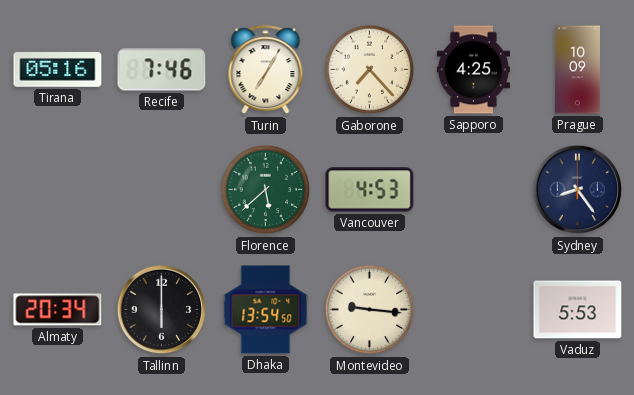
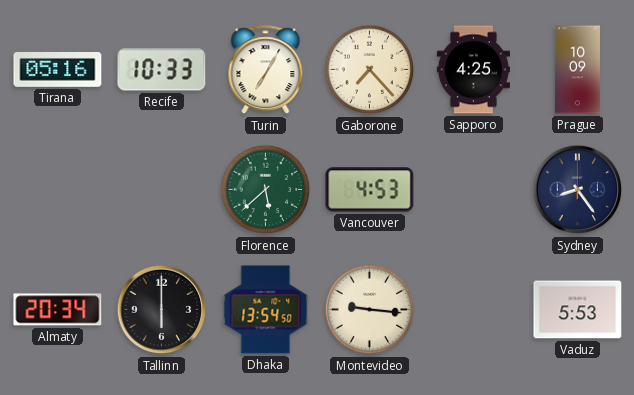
Recife: 7:46 -> 10:33 (162, 70)
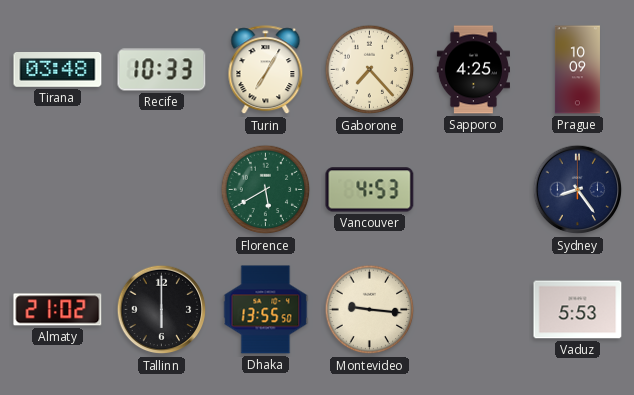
Tirana: 05:16 -> 03:48 (58, 70)
Florence: 5:38 -> 5:40 (266, 190)
Almaty: 20:34 -> 21:02 (58, 310)
Dhaka: 13:54 -> 13:55 (266, 310)
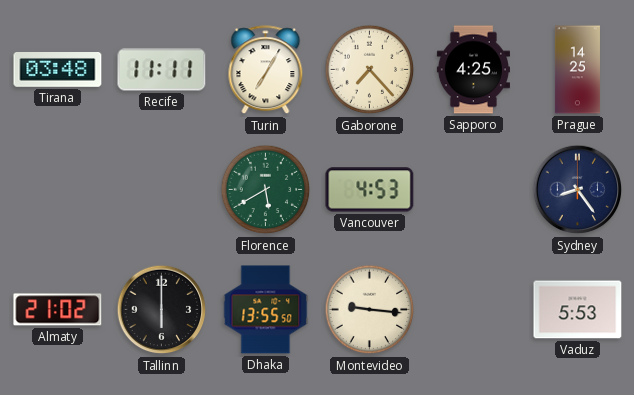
Recife: 10:33 -> 11:11 (162, 70)
Prague: 10:09 -> 14:25 (577, 70)
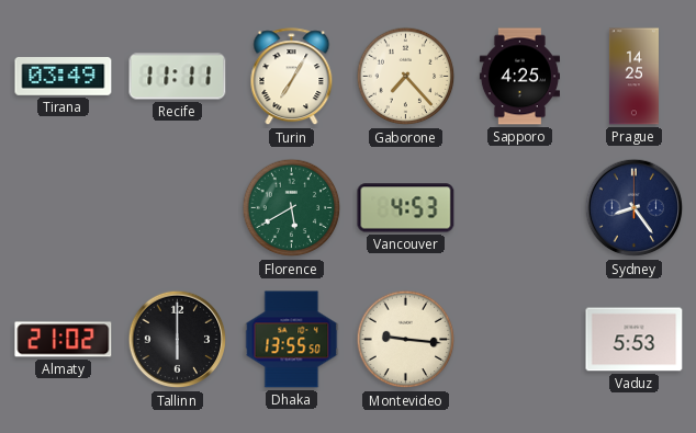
Tirana: 03:48 -> 03:49 (64, 77)
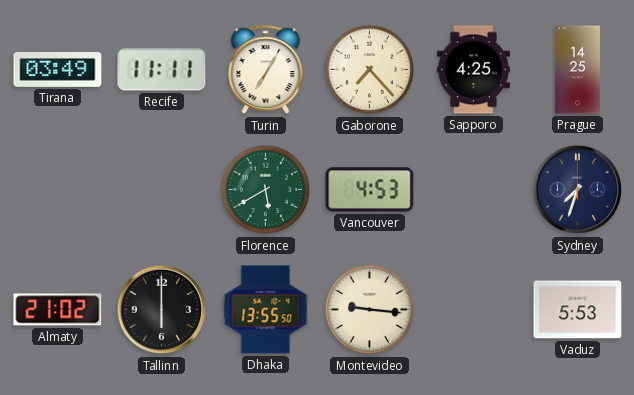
Sydney: 8:24 -> 7:33 (578, 190)
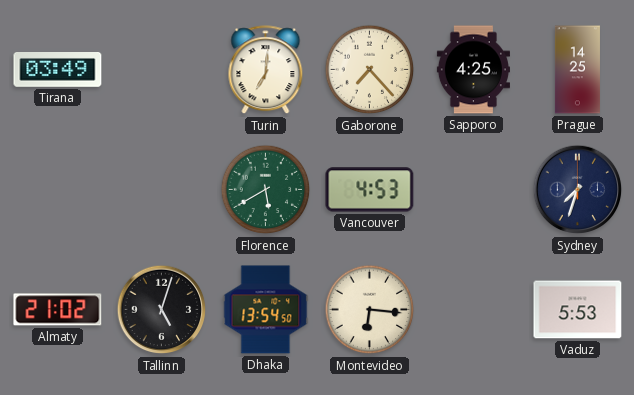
Recife: 11:11 -> none (162, 70)
Turin: 7:05 -> 7:01 (266, 70)
Tallinn: 6:00 -> 5:03 (162, 310)
Dhaka: 13:55 -> 13:54 (266, 310)
Montevideo: 9:16 -> 6:16 (370, 310)
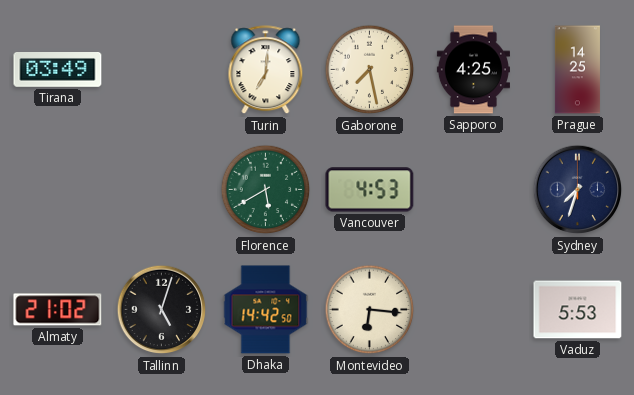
Gaborone: 7:23 -> 7:28 (370, 70)
Dhaka: 13:54 -> 14:42 (266, 310)
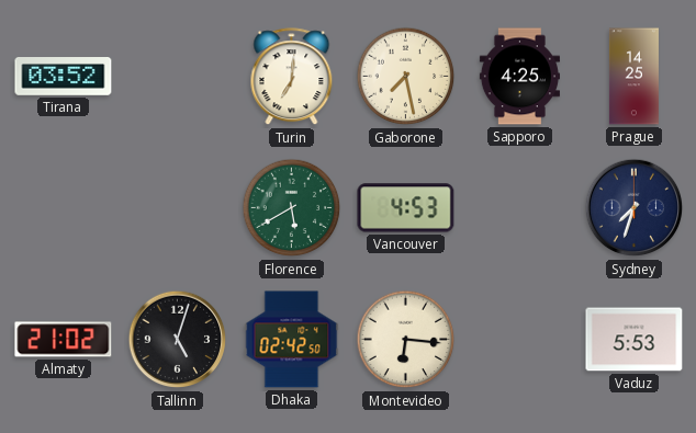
Tirana: 03:49 -> 03:52 (64, 77)
Dhaka: 14:42 -> 02:42 (292, 340)
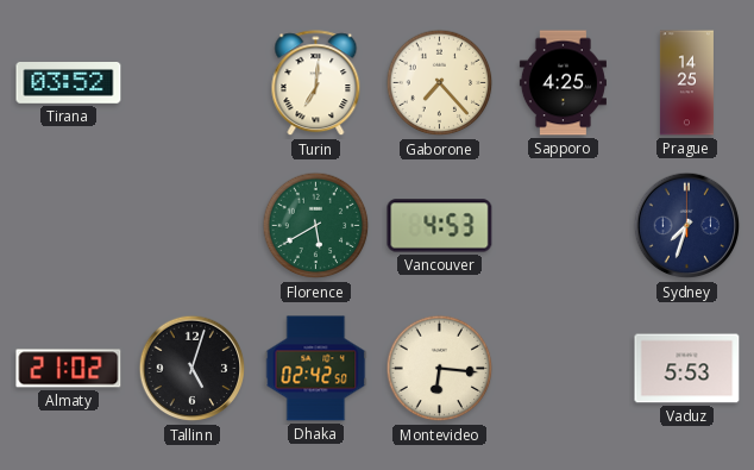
Gaborone: 7:28 -> 7:23 (440, 83)
